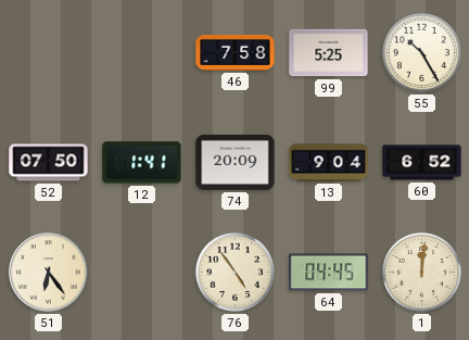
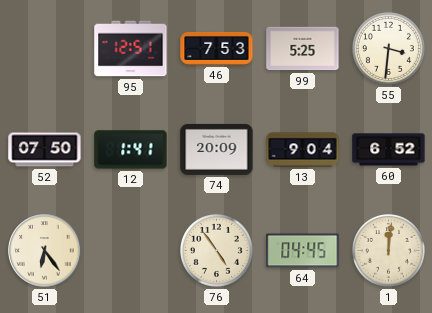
95: none -> 12:51 (131, 49)
46: 7:58 -> 7:53 (217, 48)
55: 10:25 -> 3:31 (388, 48)
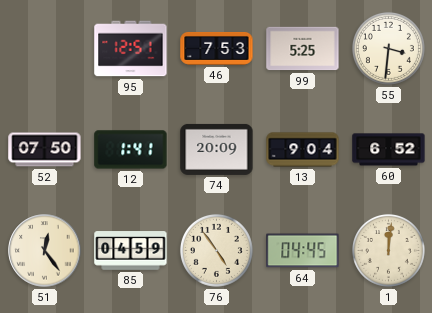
51: 6:24 -> 12:24 (45, 251)
85: none -> 04:59 (131, 251)
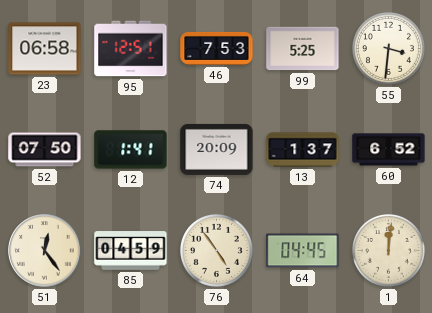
23: none -> 06:58 (45, 49)
13: 9:04 -> 1:37 (303, 150)
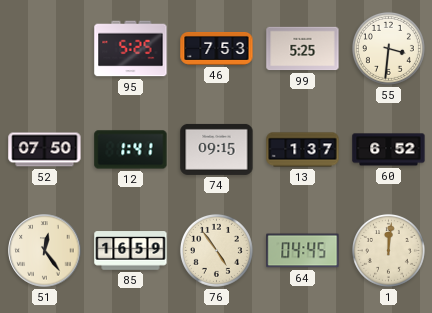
23: 06:58 -> none (45, 49)
95: 12:51 -> 5:25 (131, 49)
74: 20:09 -> 09:15 (217, 149)
85: 04:59 -> 16:59 (131, 251)
